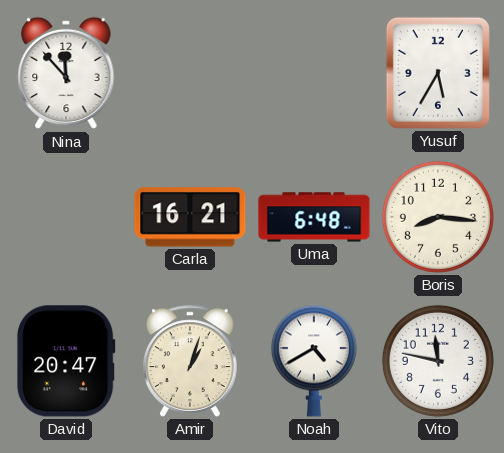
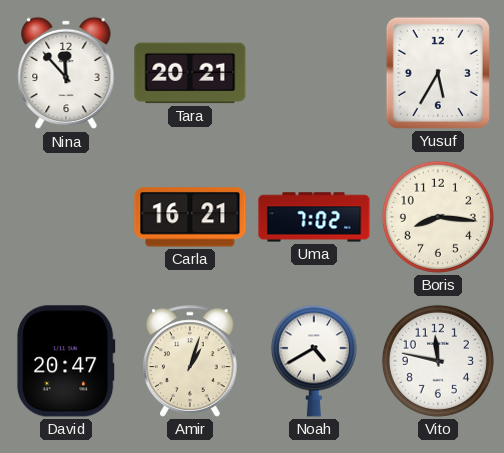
Tara: none -> 20:21 (190, 73)
Uma: 6:48 -> 7:02 (314, 217)
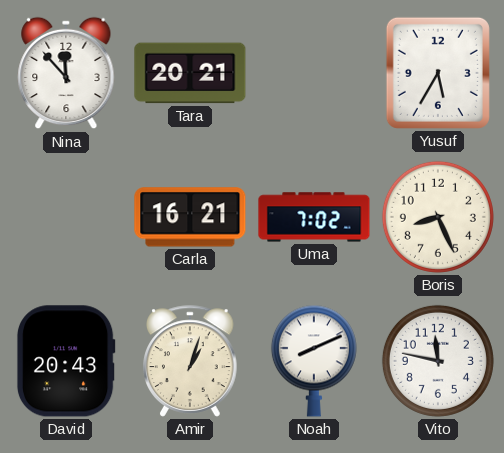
Boris: 8:16 -> 8:26 (438, 217)
David: 20:47 -> 20:43 (66, 361)
Noah: 4:40 -> 8:11 (314, 361)
